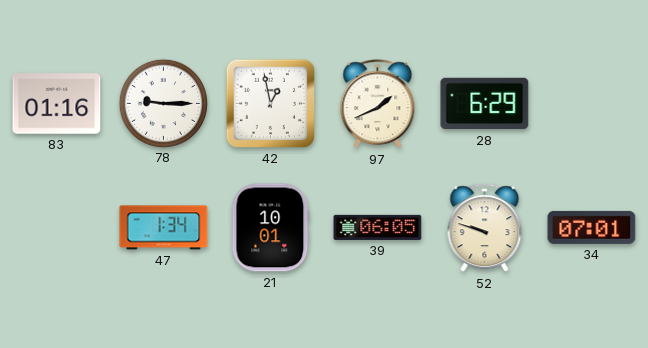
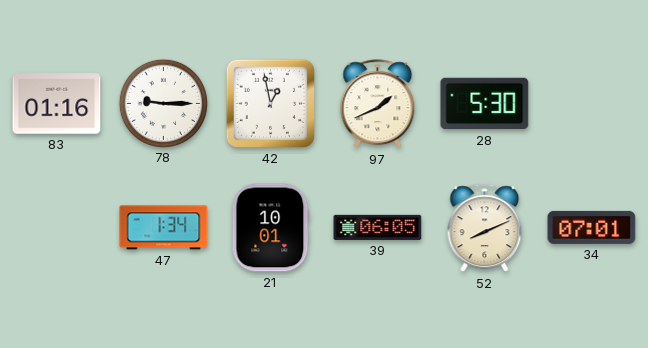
28: 6:29 -> 5:30 (485, 104)
52: 9:48 -> 8:11 (485, 228)
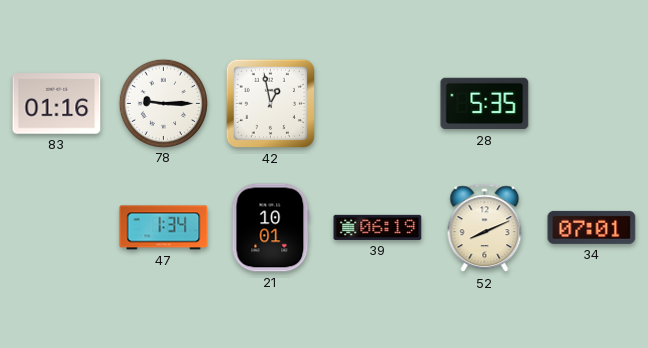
97: 1:41 -> none (378, 104)
28: 5:30 -> 5:35 (485, 104)
39: 06:05 -> 06:19 (378, 227)
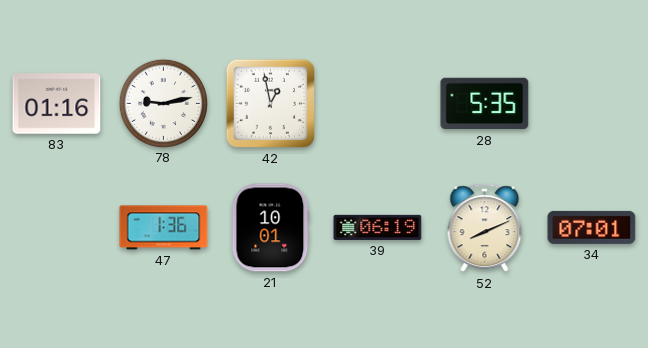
78: 9:15 -> 9:13 (163, 103)
47: 1:34 -> 1:36 (164, 228)
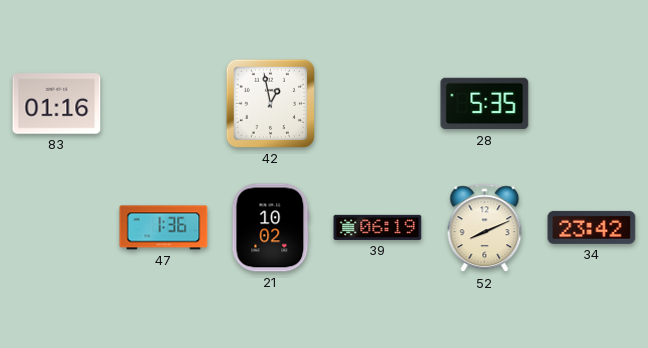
78: 9:13 -> none (163, 103)
21: 10:01 -> 10:02 (271, 228)
34: 07:01 -> 23:42 (592, 227)
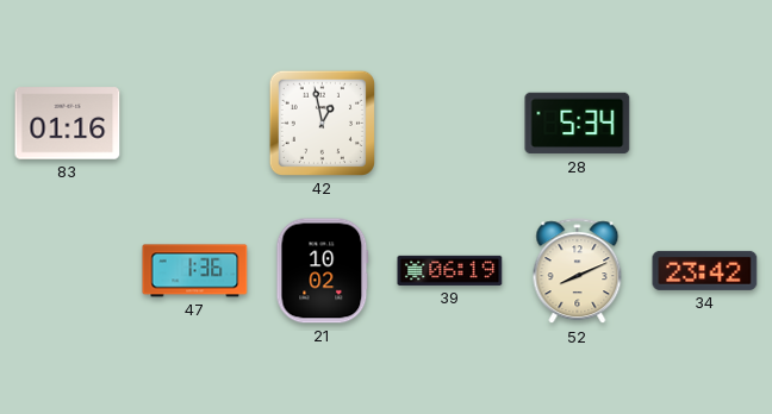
28: 5:35 -> 5:34 (578, 124)
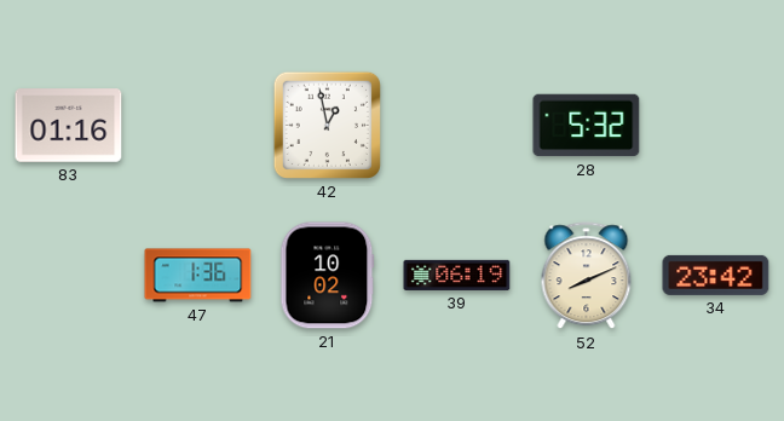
28: 5:34 -> 5:32 (587, 126)
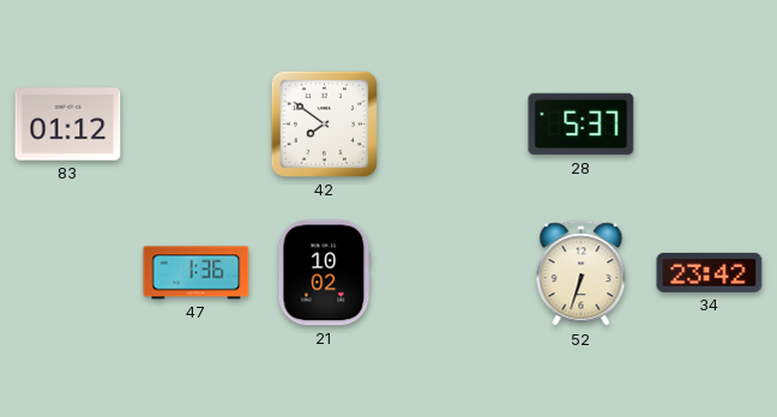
83: 01:16 -> 01:12 (68, 125)
42: 12:58 -> 7:51 (324, 123)
28: 5:32 -> 5:37 (582, 125)
39: 06:19 -> none (457, 275)
52: 8:11 -> 6:33 (582, 273)
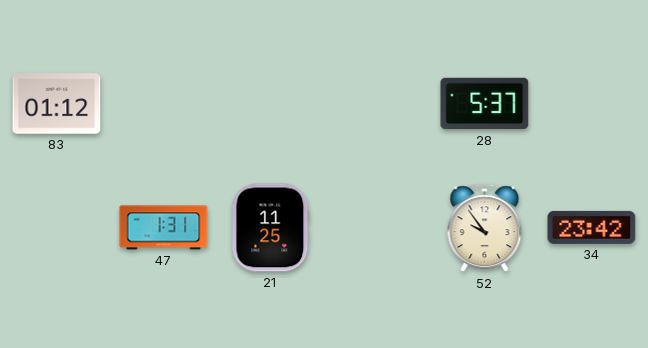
42: 7:51 -> none (324, 123)
47: 1:36 -> 1:31 (164, 228)
21: 10:02 -> 11:25 (271, 228)
52: 6:33 -> 9:54 (485, 228)
